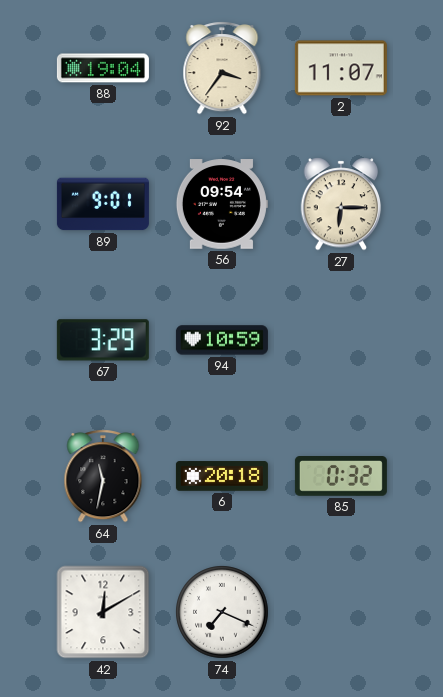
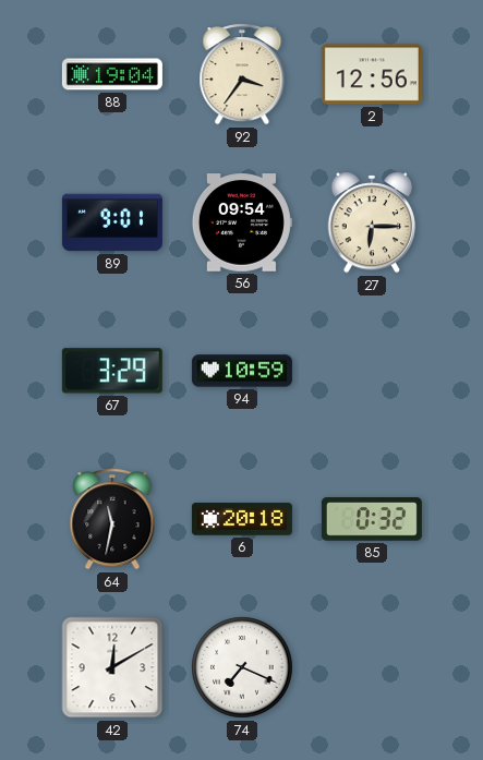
2: 11:07 -> 12:56 (372, 74)
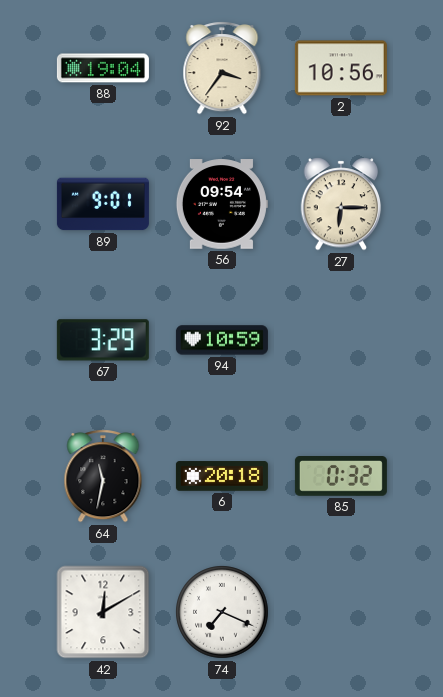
2: 12:56 -> 10:56 (341, 68)
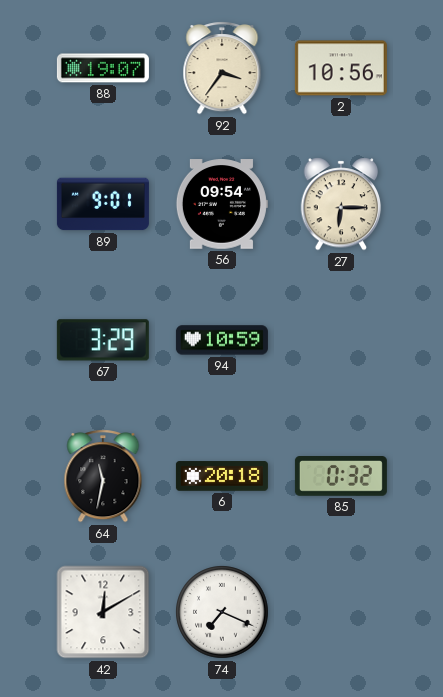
88: 19:04 -> 19:07 (103, 68)
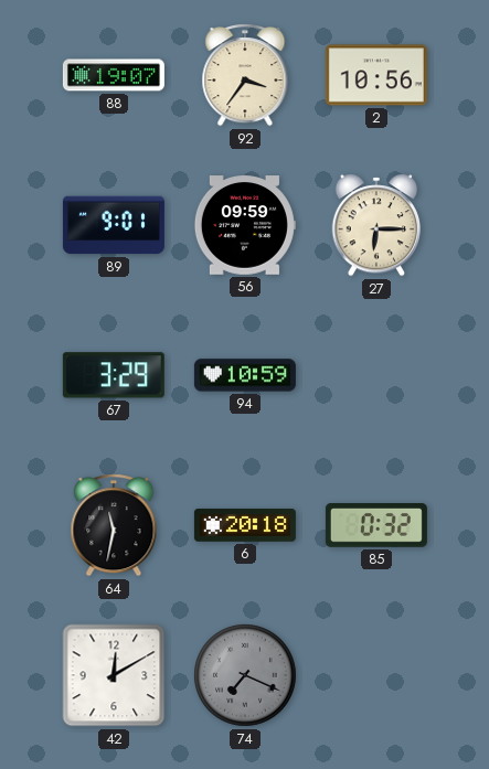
56: 09:54 -> 09:59 (245, 225)
74 dial: white -> grey (245, 675)
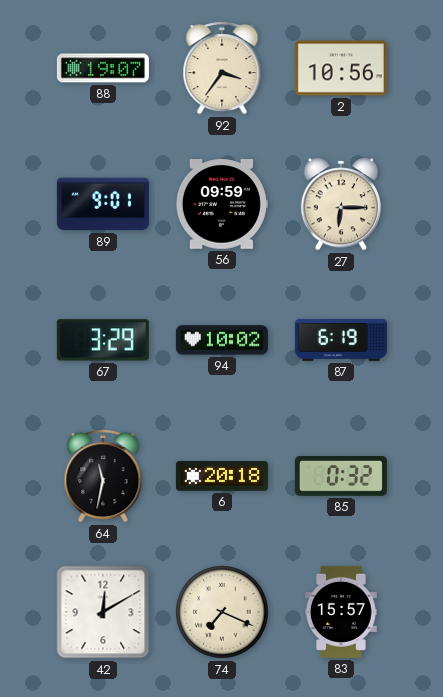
94: 10:59 -> 10:02 (222, 340)
87: none -> 6:19 (341, 340)
74 dial: grey -> cream (222, 612)
83: none -> 15:57 (342, 612)
